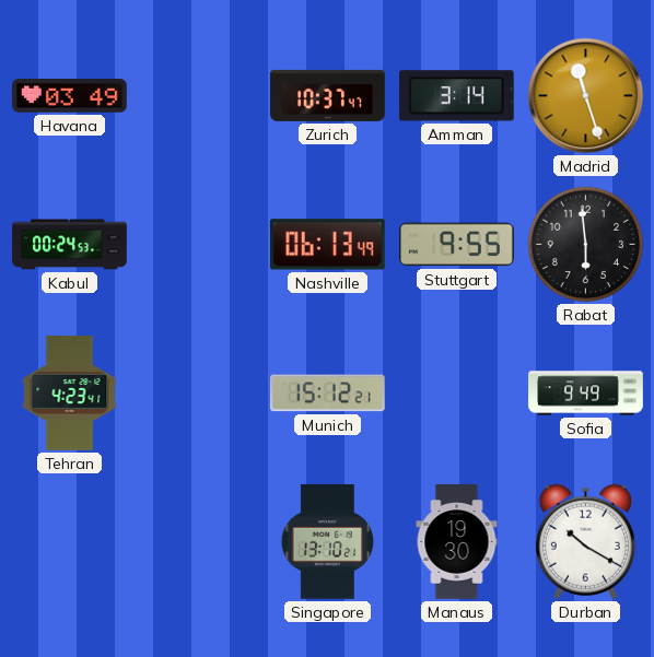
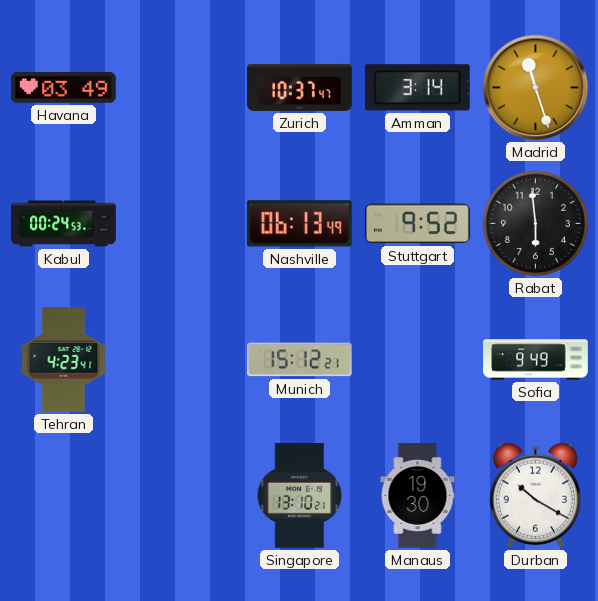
Stuttgart: 9:55 -> 9:52 (418, 224)
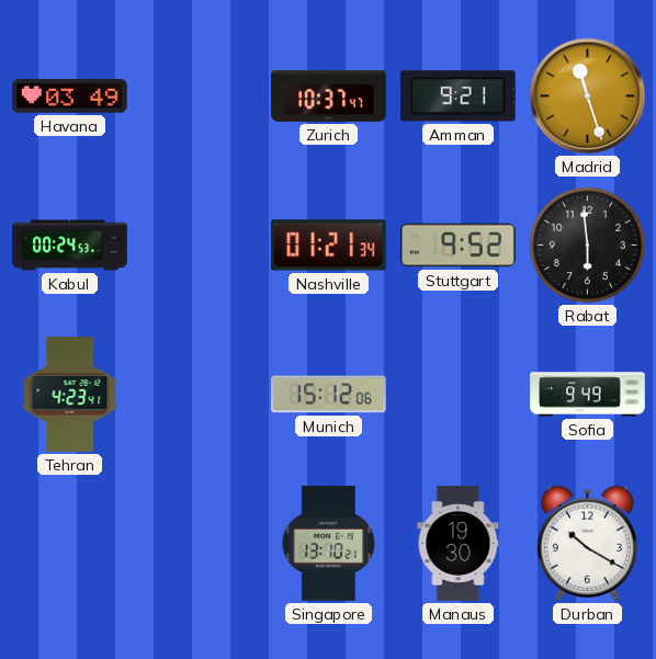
Amman: 3:14 -> 9:21 (457, 96)
Nashville: 06:13 -> 01:21 (328, 246)
Munich: 15:12:21 -> 15:12:06 (328, 395)
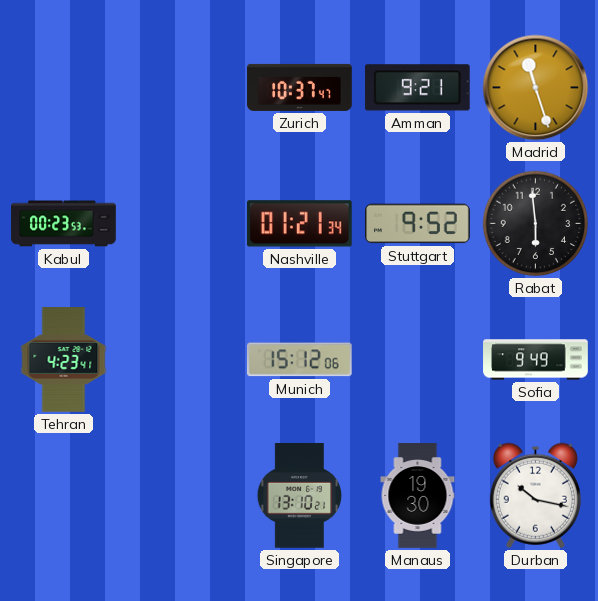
Havana: 03:49 -> none (70, 96)
Kabul: 00:24 -> 00:23 (64, 224)
Durban: 10:20 -> 10:17 (535, 495)
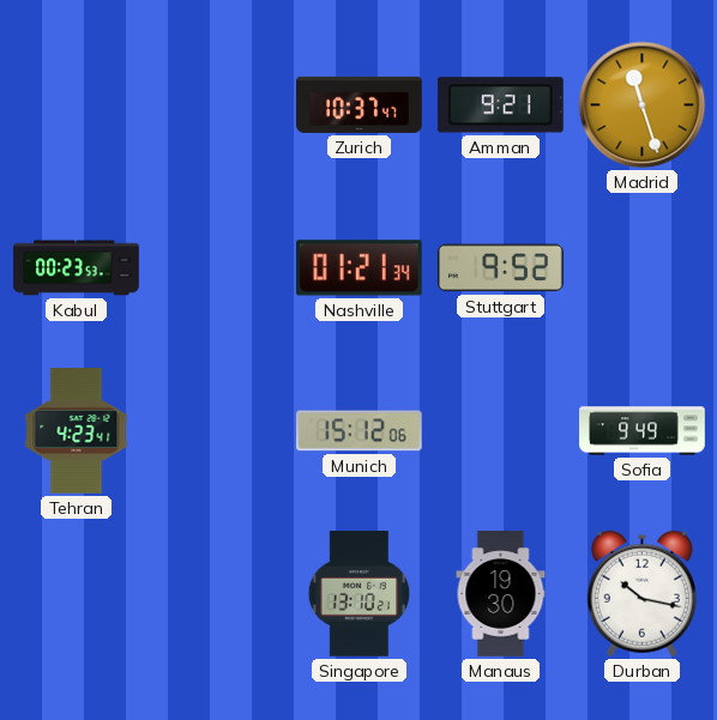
Rabat: 5:59 -> none (536, 224)
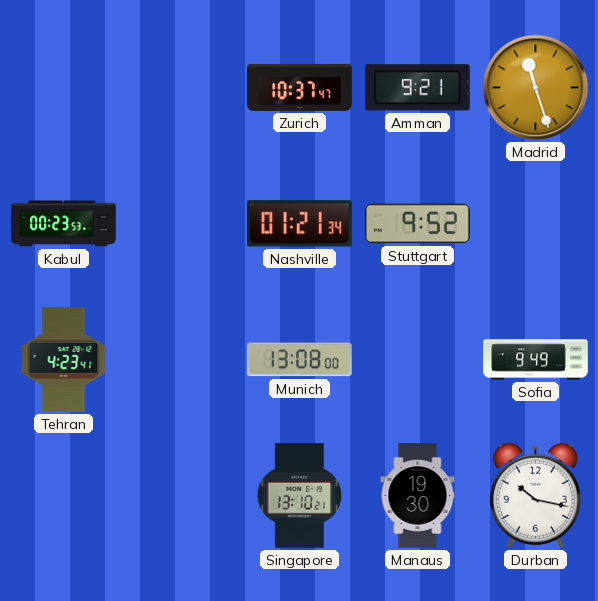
Munich: 15:12 -> 13:08 (299, 360)
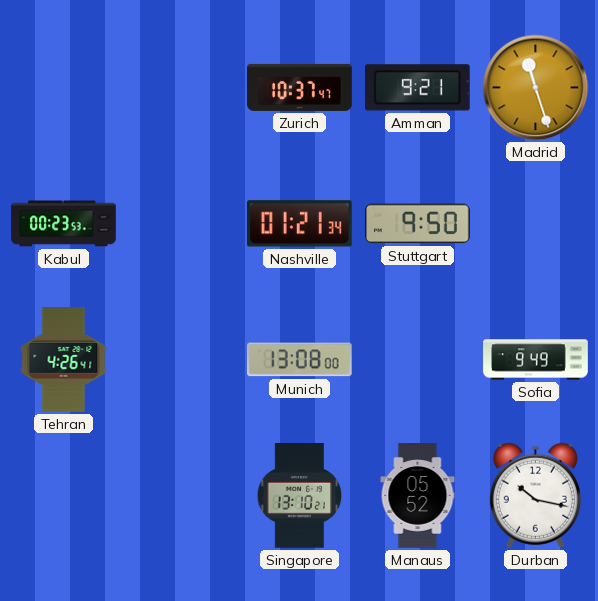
Stuttgart: 9:52 -> 9:50 (418, 224)
Tehran: 4:23 -> 4:26 (64, 360)
Manaus: 19:30 -> 05:52 (418, 496)
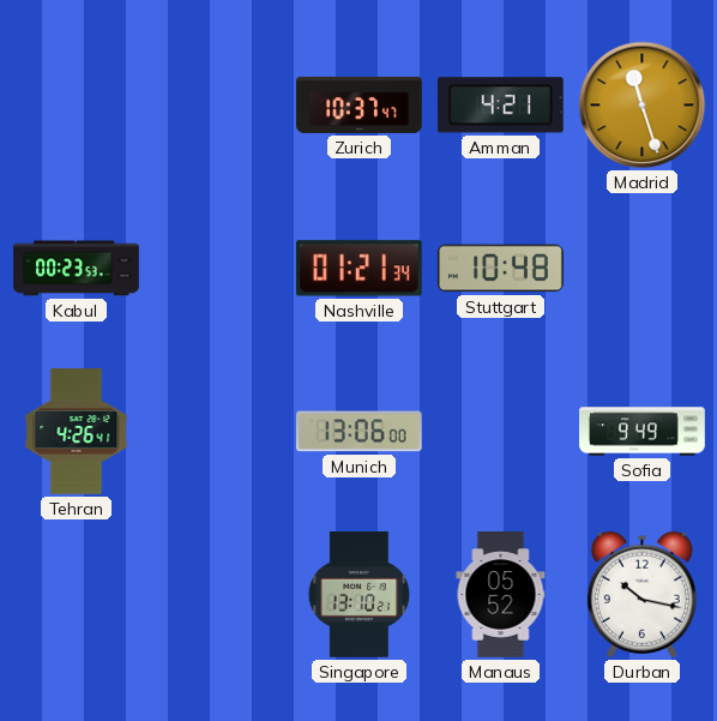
Amman: 9:21 -> 4:21 (500, 106)
Stuttgart: 9:50 -> 10:48 (501, 269)
Munich: 13:08 -> 13:06 (358, 432)
